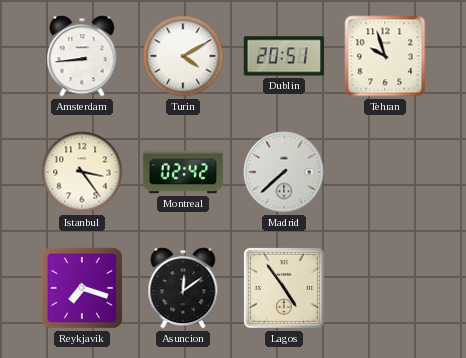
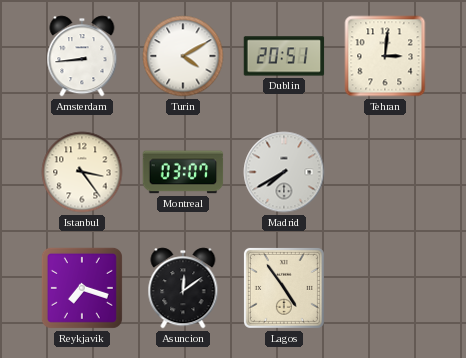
Tehran: 9:57 -> 3:01 (385, 56)
Montreal: 02:42 -> 03:07 (183, 172)
Madrid: 7:38 -> 7:40 (284, 172)
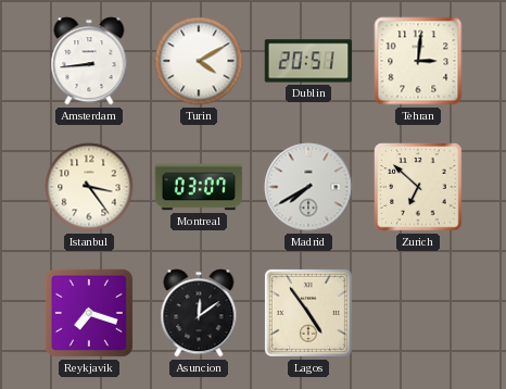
Zurich: none -> 6:52 (418, 187)
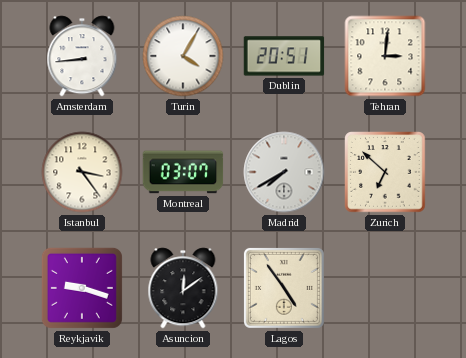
Turin: 4:10 -> 4:05 (183, 56)
Reykjavik: 7:18 -> 9:18 (82, 288)
